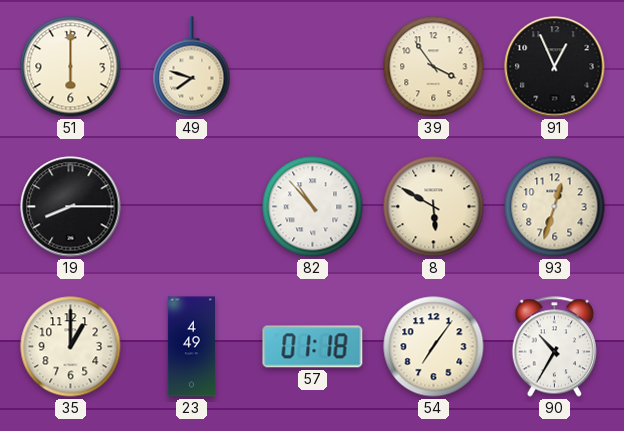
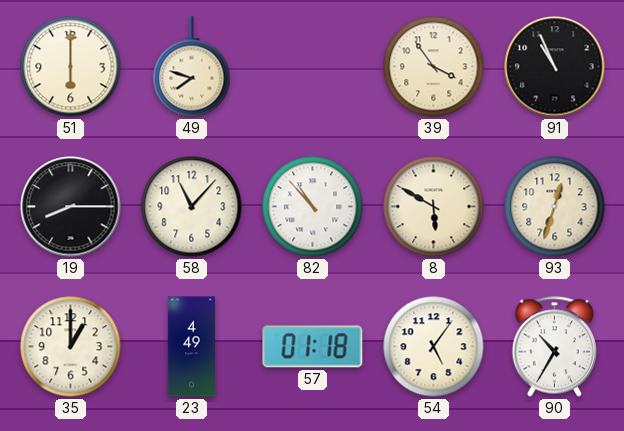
91: 12:56 -> 10:56 (555, 67)
58: none -> 11:07 (192, 207)
54: 7:06 -> 5:06 (434, 347)
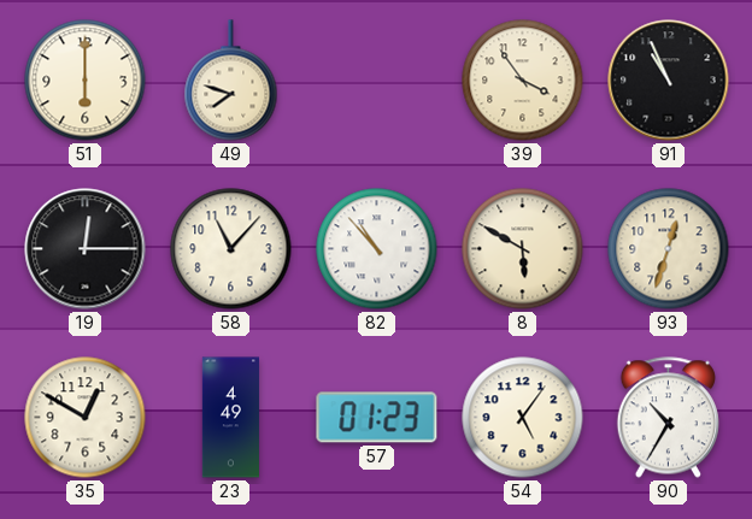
19: 8:15 -> 12:15 (86, 249)
35: 1:00 -> 12:50 (86, 418)
57: 01:18 -> 01:23 (377, 418)
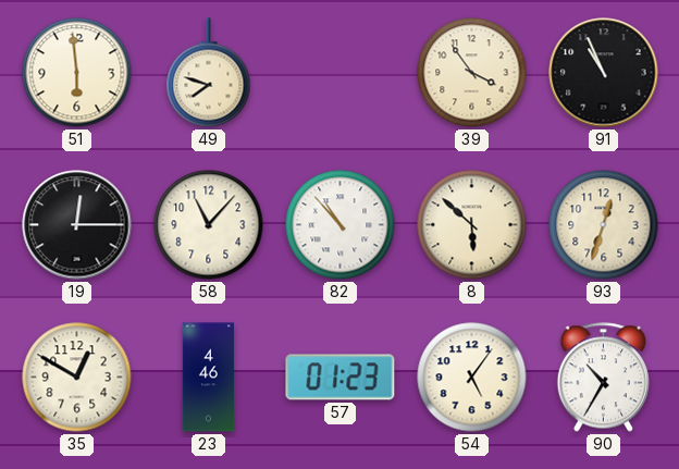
51: 6:00 -> 5:59 (77, 73)
8: 5:50 -> 5:52 (472, 225)
23: 4:49 -> 4:46 (208, 378)
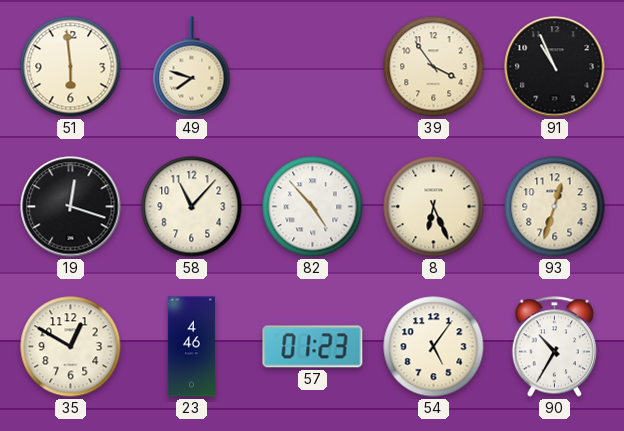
19: 12:15 -> 12:18 (71, 207)
82: 10:53 -> 4:53 (313, 207)
8: 5:52 -> 6:26 (434, 207)
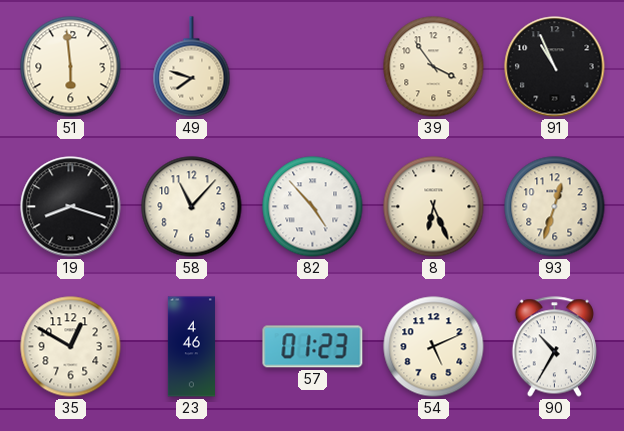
19: 12:18 -> 8:18 (71, 207)
54: 5:06 -> 5:11 (434, 347)
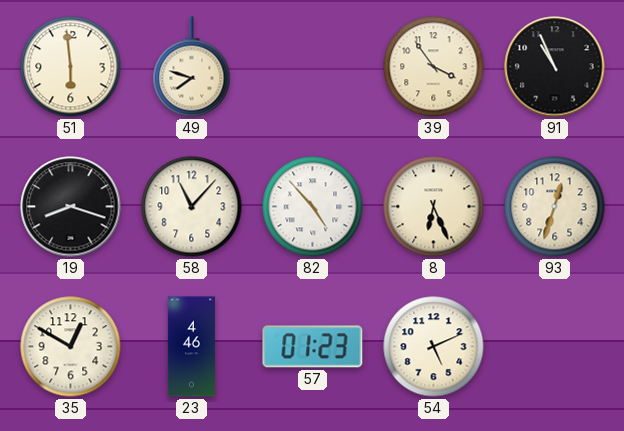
90: 10:35 -> none (554, 347)
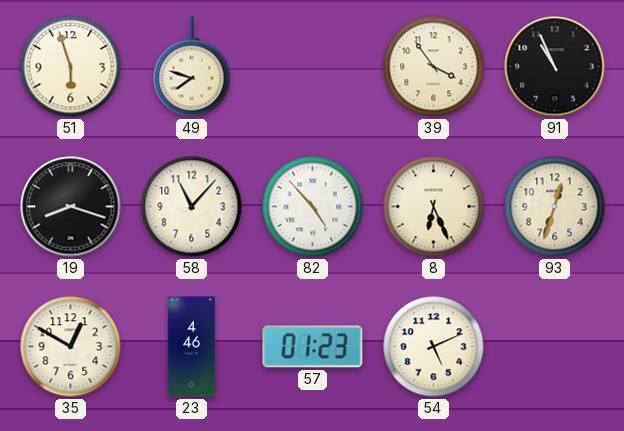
51: 5:59 -> 5:57 (71, 67)
